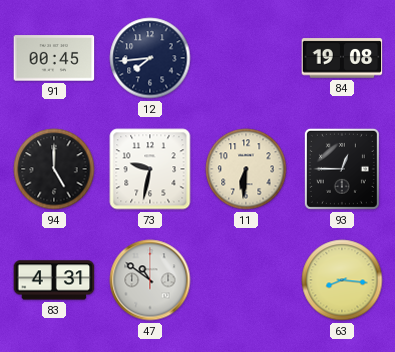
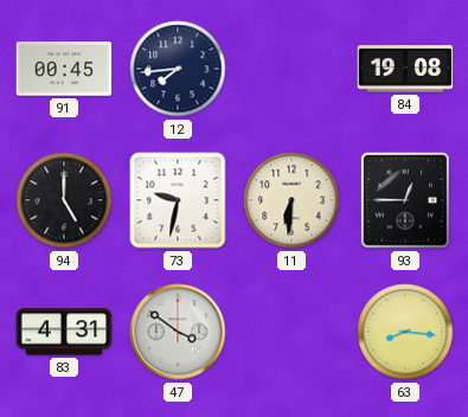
47: 10:51 -> 3:51 (178, 332)
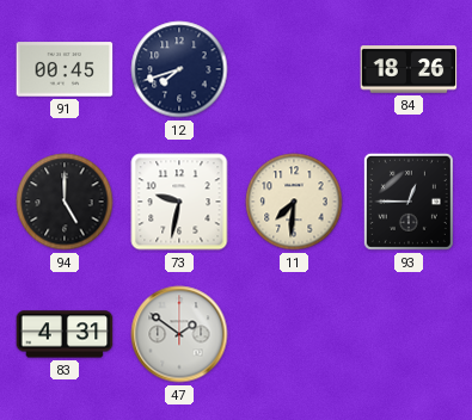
12: 7:44 -> 7:42 (179, 69)
84: 19:08 -> 18:26 (409, 69)
11: 6:31 -> 7:31 (294, 202)
47: 3:51 -> 1:51 (179, 334)
63: 8:16 -> none (405, 332)
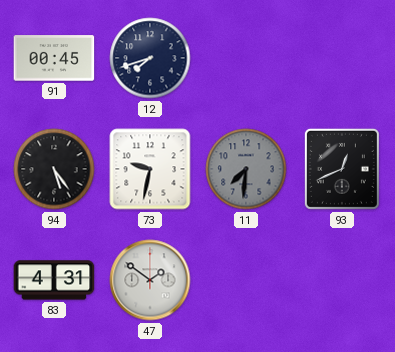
84: 18:26 -> none (409, 69)
94: 5:00 -> 5:24 (54, 169)
11 dial: cream -> grey (246, 169)
93: 12:45 -> 12:41 (342, 169)
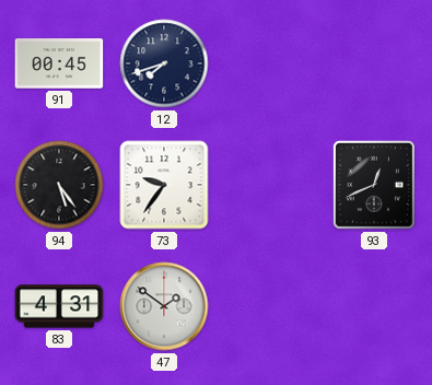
73: 9:32 -> 9:36 (164, 185)
11: 7:31 -> none (246, 169)
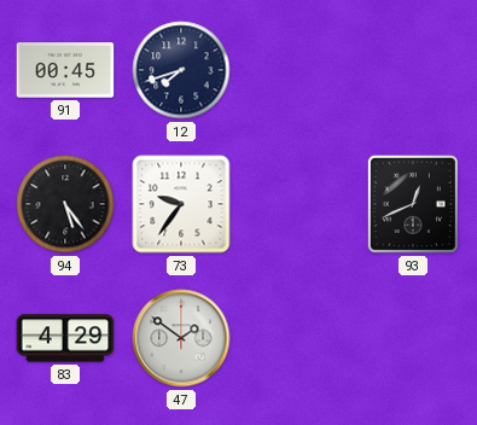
83: 4:31 -> 4:29 (65, 338)
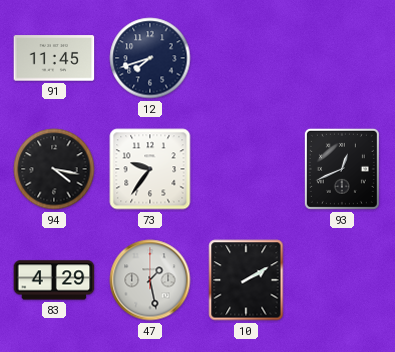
91: 00:45 -> 11:45 (54, 58)
94: 5:24 -> 4:17 (54, 169)
47: 1:51 -> 1:28 (150, 280)
10: none -> 2:10 (246, 280)
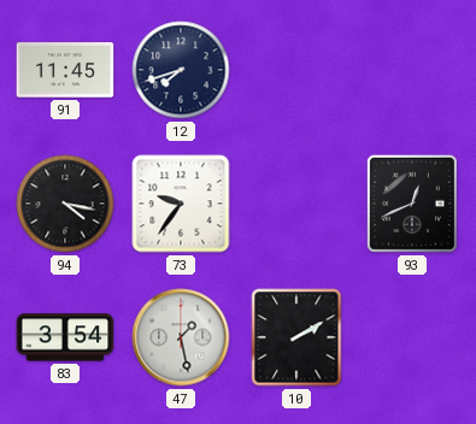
83: 4:29 -> 3:54 (65, 337)
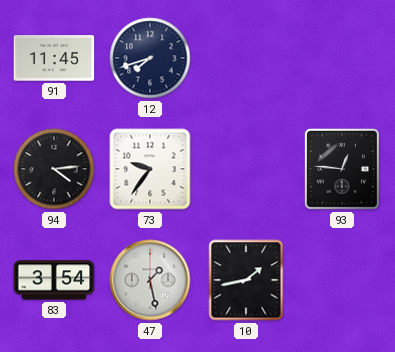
94: 4:17 -> 4:14 (54, 169)
93: 12:41 -> 12:46 (342, 169)
10: 2:10 -> 1:43 (246, 280)
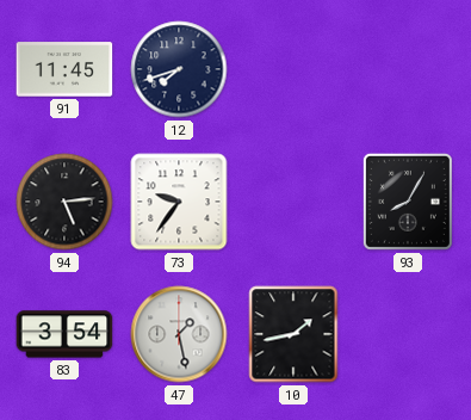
94: 4:14 -> 5:14 (64, 202)
93: 12:46 -> 8:05 (408, 202)
